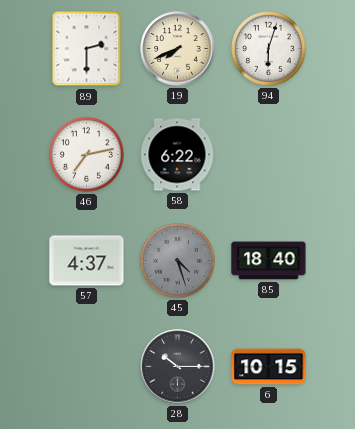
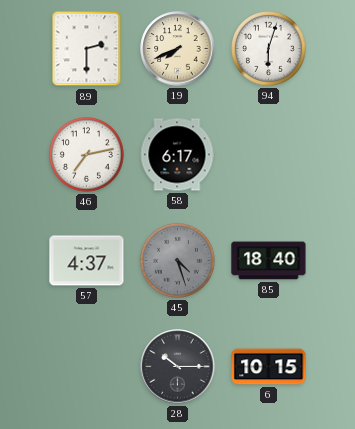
58: 6:22 -> 6:17 (177, 155)
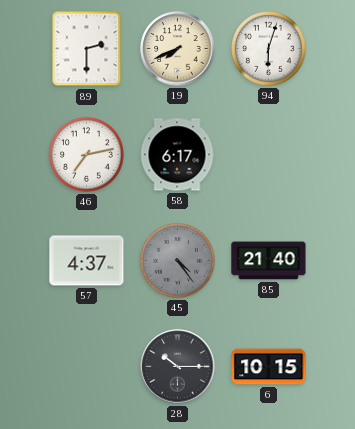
45: 4:27 -> 4:24 (178, 261)
85: 18:40 -> 21:40 (269, 261)
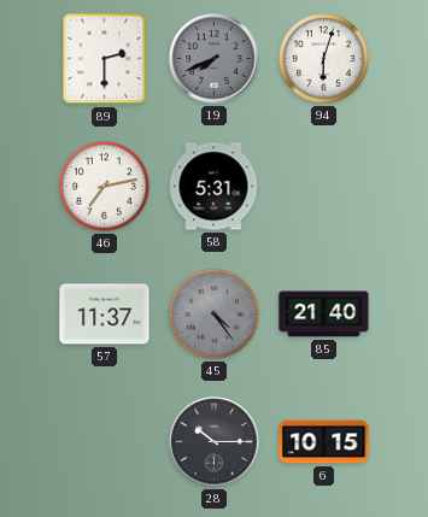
19 dial: cream -> grey (215, 59)
58: 6:17 -> 5:31 (213, 187)
57: 4:37 -> 11:37 (105, 315)
